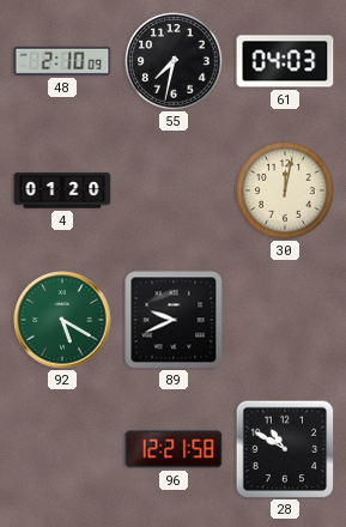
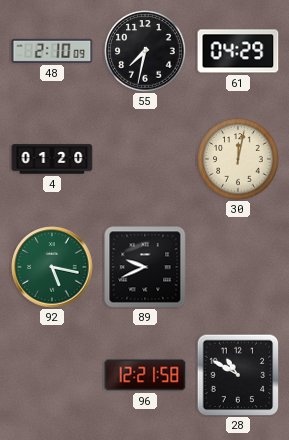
61: 04:03 -> 04:29 (238, 51)
92: 5:20 -> 5:17 (52, 267)
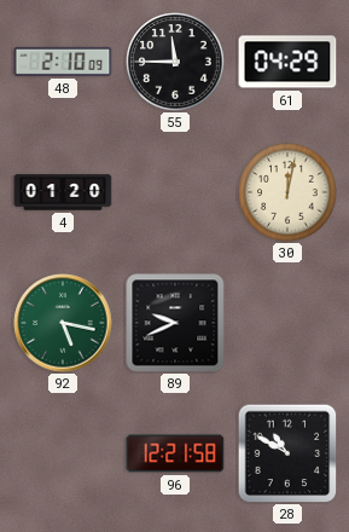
55: 7:32 -> 11:45 (175, 62)
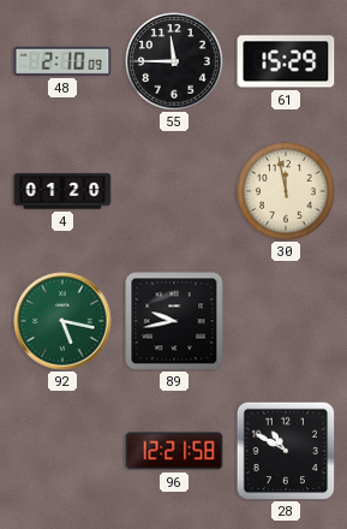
61: 04:29 -> 15:29 (286, 61)
30: 12:02 -> 11:58 (286, 191)
89: 9:41 -> 9:43 (174, 321)
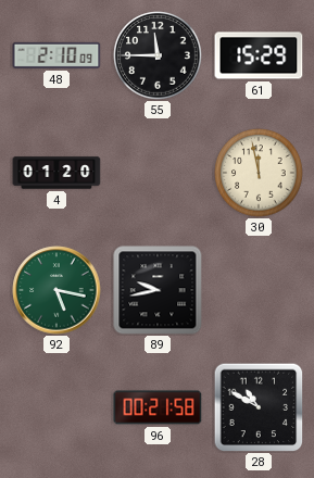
96: 12:21 -> 00:21 (158, 407)
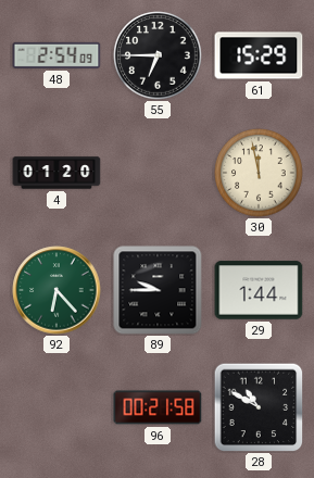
48: 2:10 -> 2:54 (56, 55)
55: 11:45 -> 6:45 (158, 55)
92: 5:17 -> 6:23 (56, 290)
89: 9:43 -> 9:45 (158, 290)
29: none -> 1:44 (259, 290)
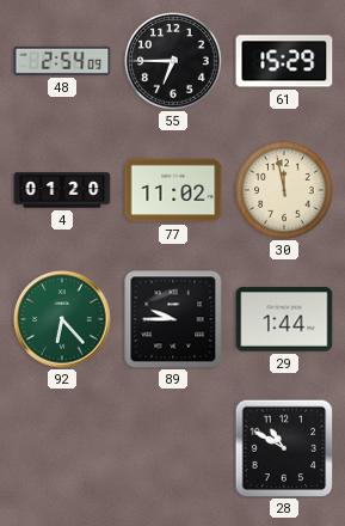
77: none -> 11:02 (173, 190)
96: 00:21 -> none (158, 407)
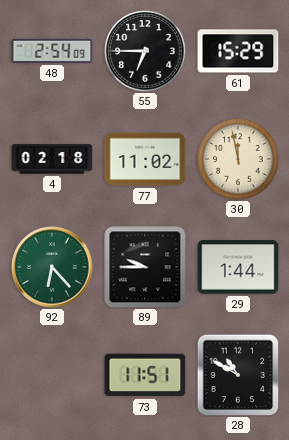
4: 01:20 -> 02:18 (52, 159)
73: none -> 11:51 (145, 375)
